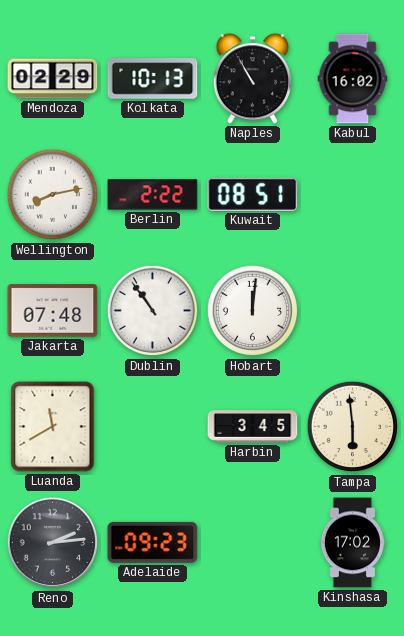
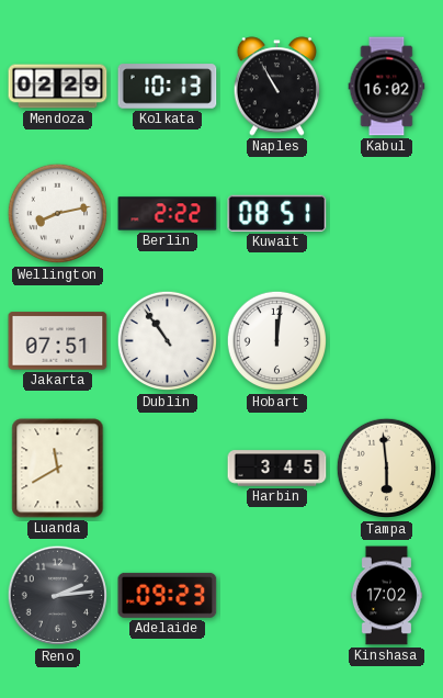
Jakarta: 07:48 -> 07:51 (58, 341)
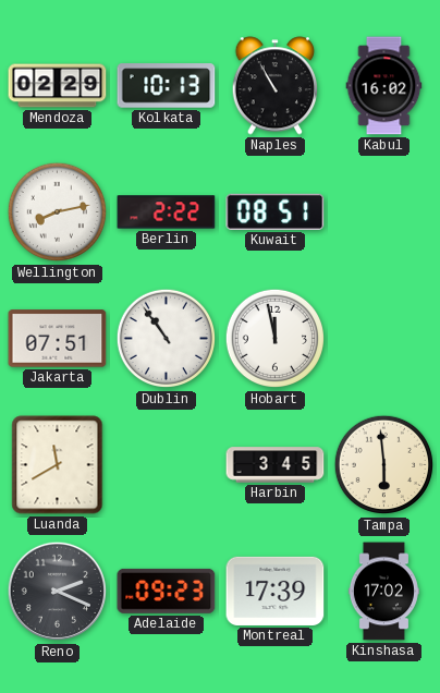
Hobart: 12:01 -> 11:58 (276, 339)
Reno: 2:14 -> 2:19 (58, 592)
Montreal: none -> 17:39 (276, 591)
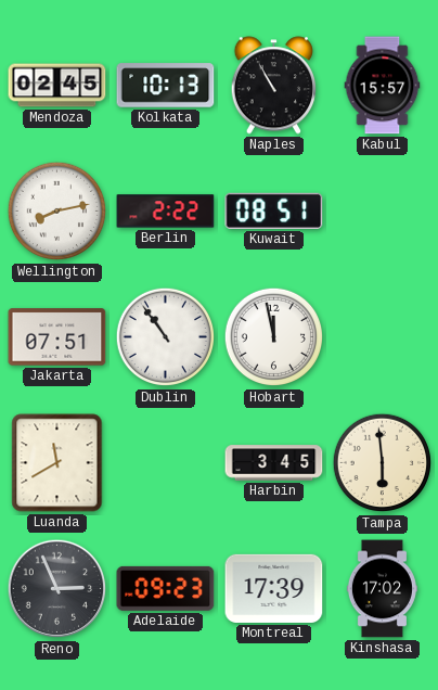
Mendoza: 02:29 -> 02:45 (57, 86)
Kabul: 16:02 -> 15:57 (383, 86)
Reno: 2:19 -> 2:56 (57, 589)
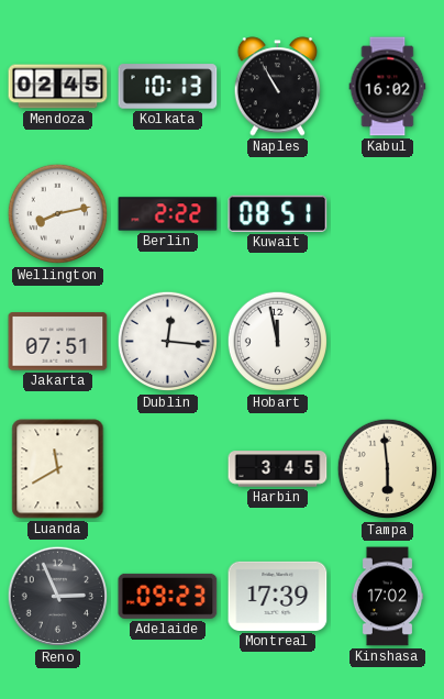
Kabul: 15:57 -> 16:02 (388, 87)
Dublin: 10:54 -> 12:16 (168, 342)
